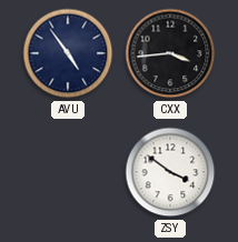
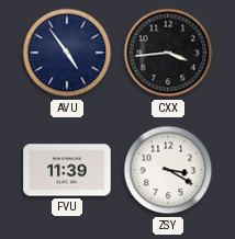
FVU: none -> 11:39 (67, 170)
ZSY: 3:51 -> 3:20 (168, 170)
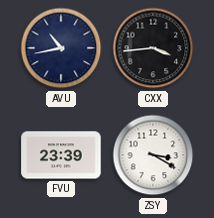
AVU: 4:54 -> 10:43 (61, 48)
FVU: 11:39 -> 23:39 (61, 155)
